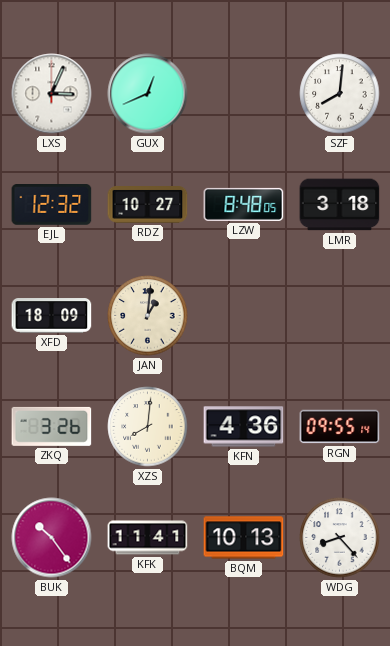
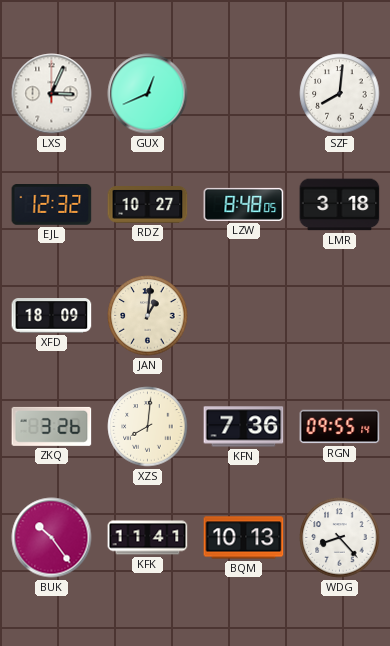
KFN: 4:36 -> 7:36 (244, 427)
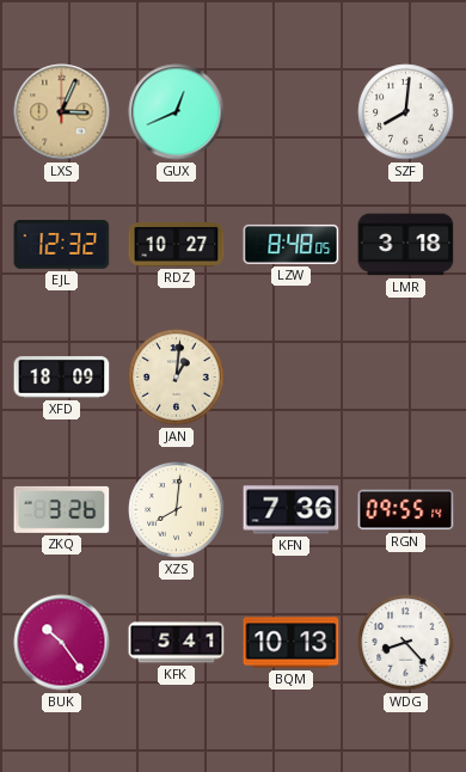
LXS dial: white -> champagne (62, 112)
KFK: 11:41 -> 5:41 (177, 643)
